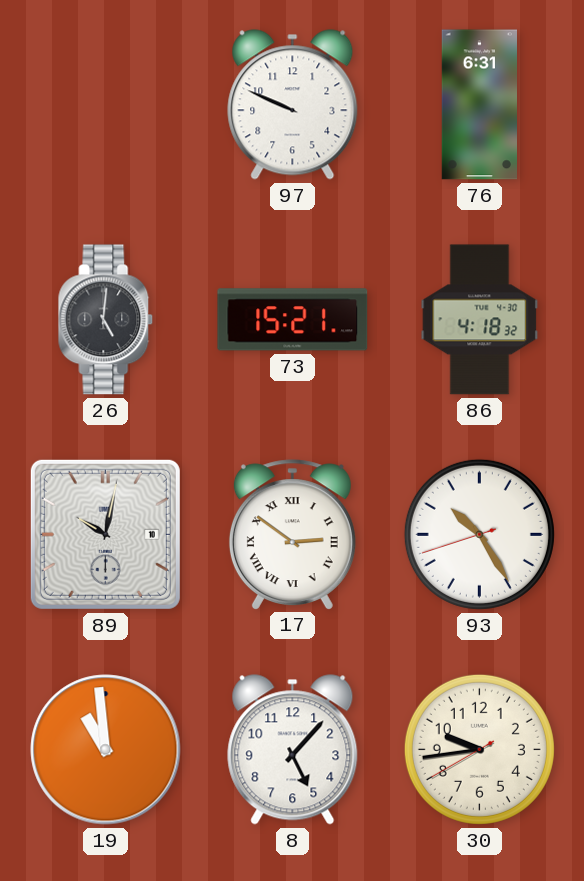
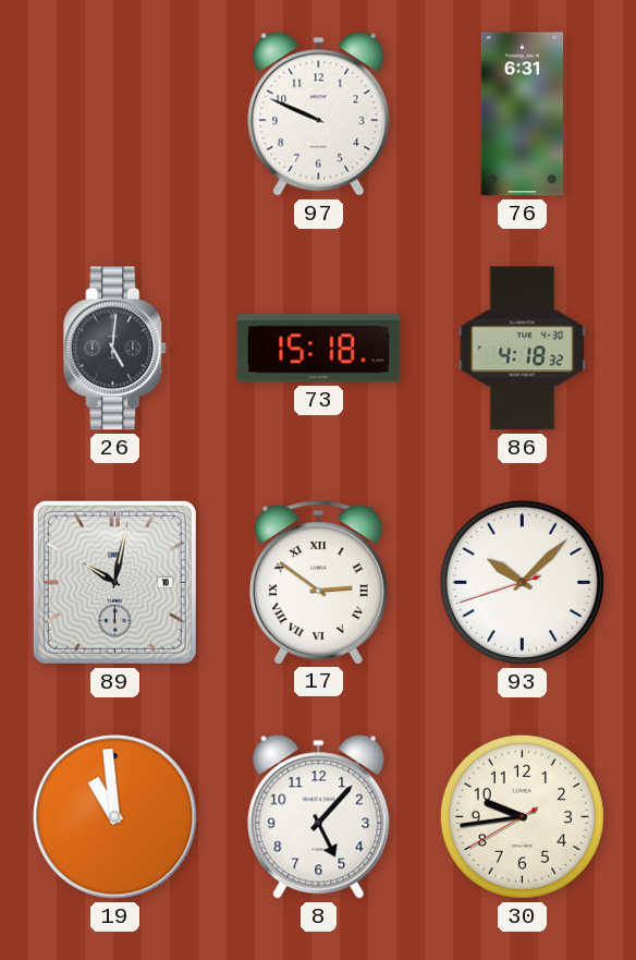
73: 15:21 -> 15:18 (319, 349)
93: 10:24 -> 10:07 (522, 582)
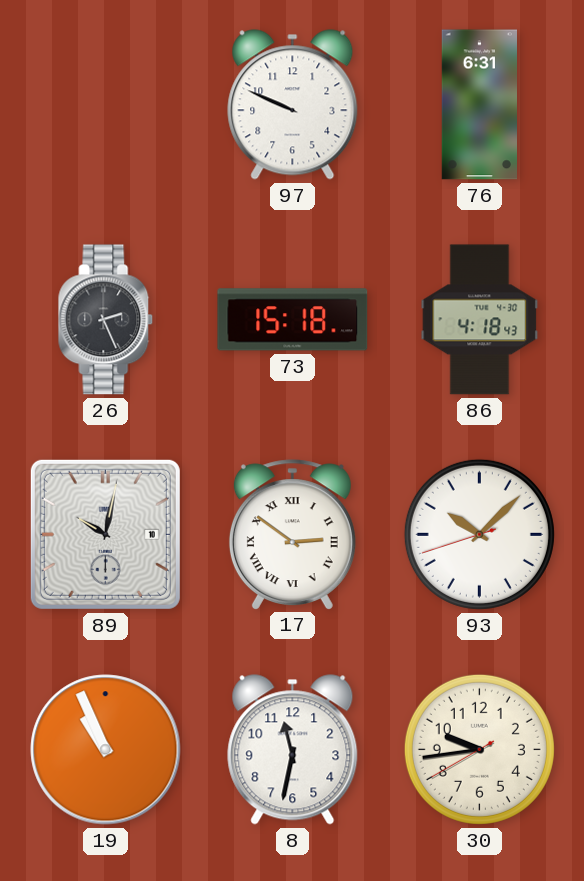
26: 5:01 -> 2:26 (106, 320)
86: 4:18:32 -> 4:18:43 (480, 320)
19: 10:59 -> 10:56 (106, 750)
8: 5:07 -> 11:32 (293, 750)
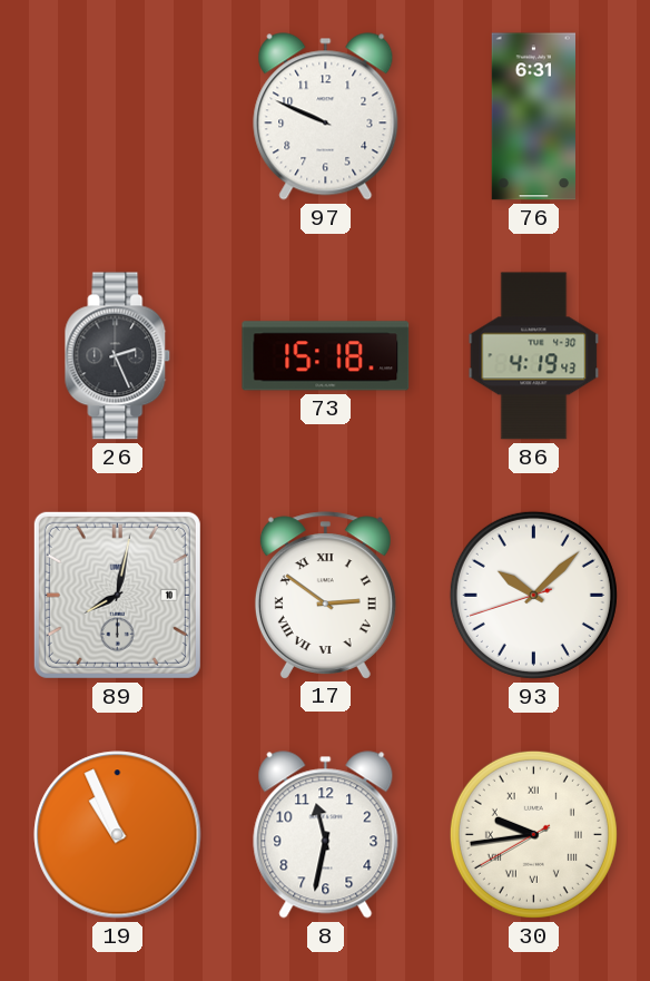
86: 4:18 -> 4:19 (534, 356)
89: 10:02 -> 8:02 (117, 595)
30 numerals: Arabic -> Roman (533, 834)
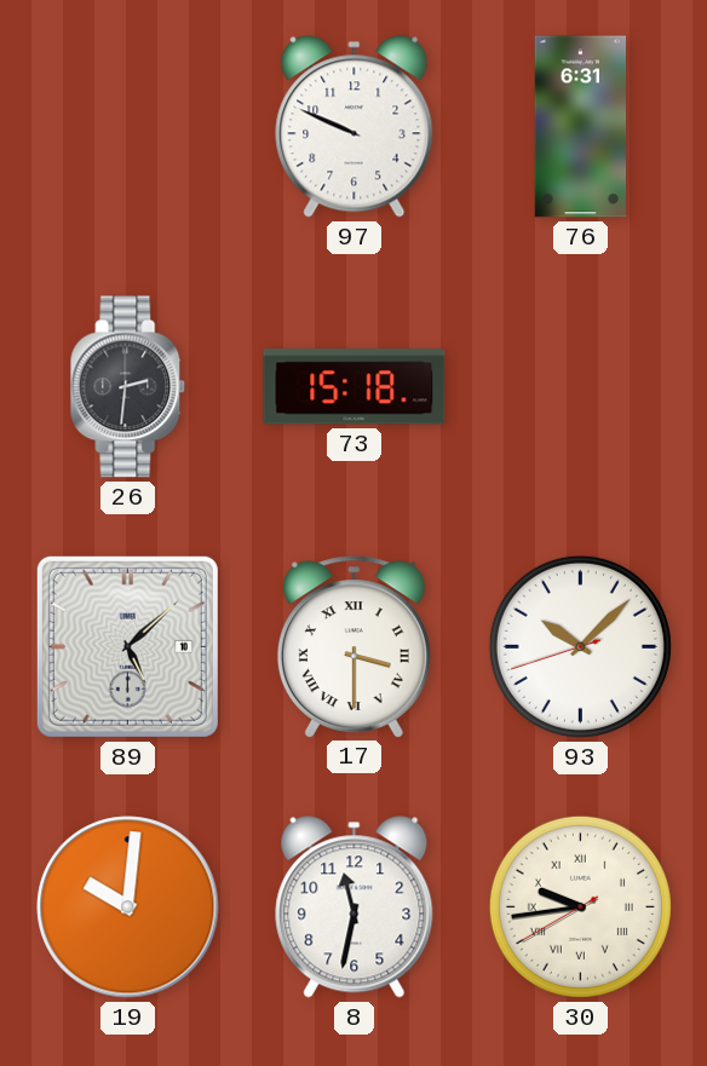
26: 2:26 -> 2:31 (128, 387)
86: 4:19 -> none (534, 356)
89: 8:02 -> 5:08 (127, 646)
17: 2:51 -> 3:30 (353, 646)
19: 10:56 -> 10:01 (128, 907)
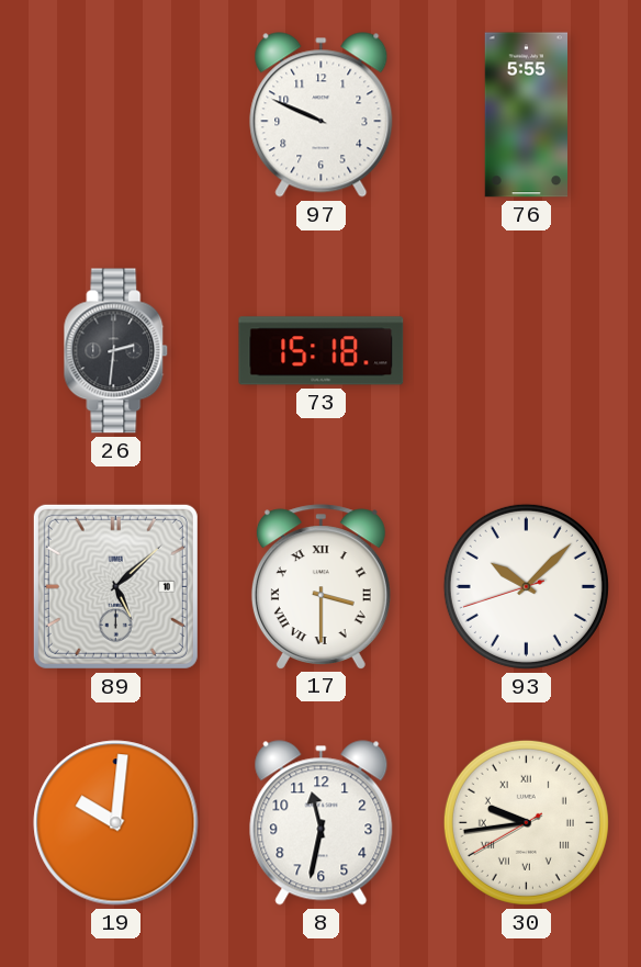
76: 6:31 -> 5:55 (526, 115)
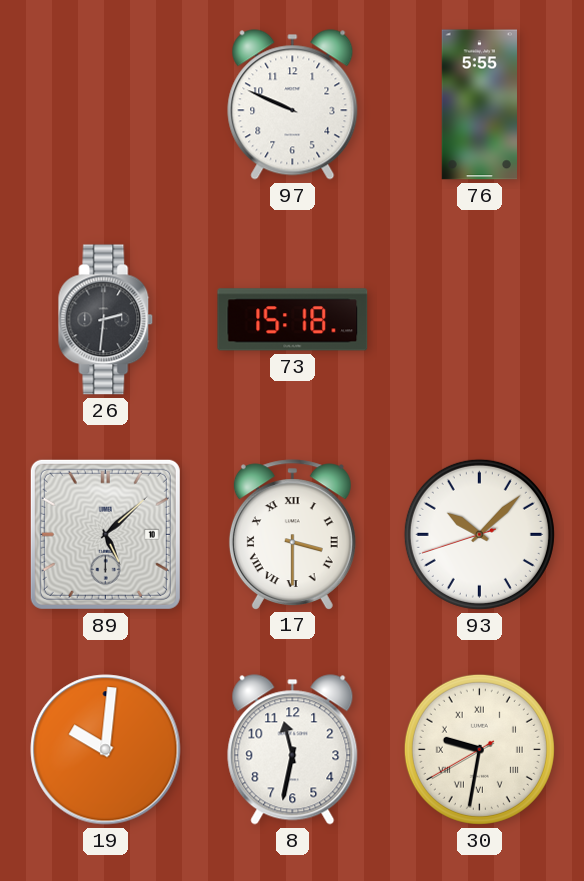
30: 9:43 -> 9:31 (479, 749)
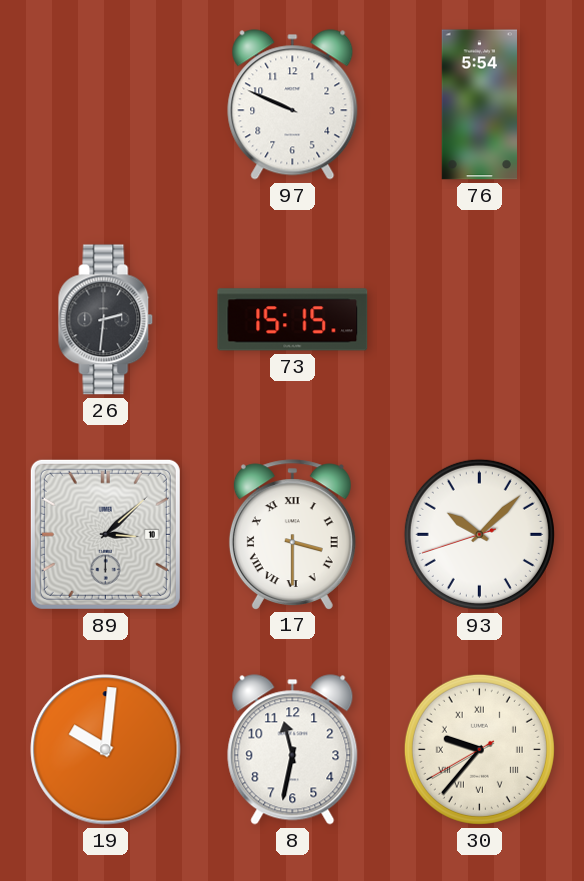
76: 5:55 -> 5:54 (479, 105)
73: 15:18 -> 15:15 (293, 320)
89: 5:08 -> 3:08 (105, 534)
30: 9:31 -> 9:36 (479, 749)
